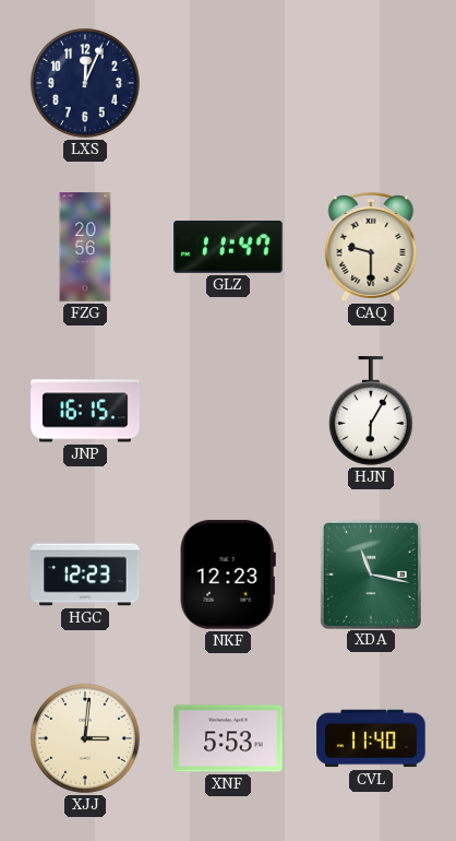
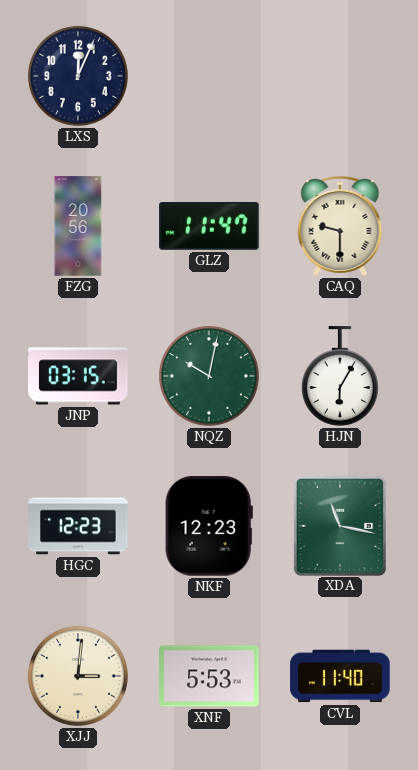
JNP: 16:15 -> 03:15 (78, 376)
NQZ: none -> 10:02 (209, 376)
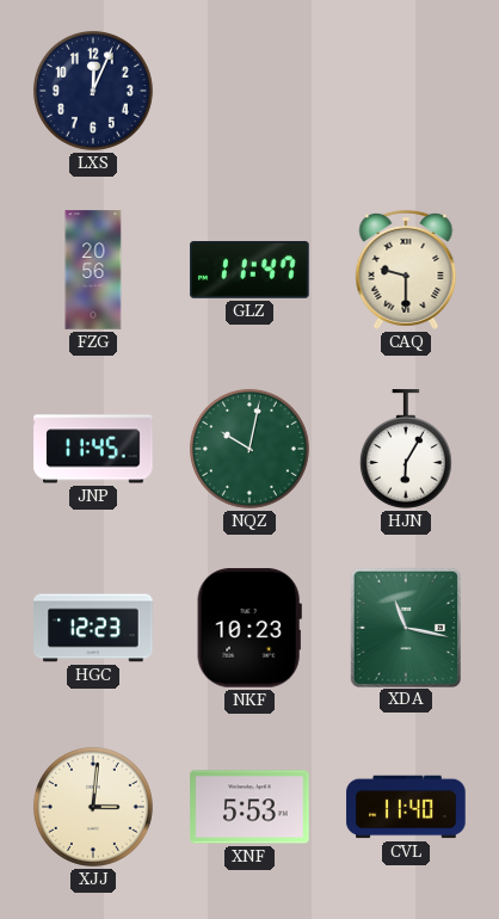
JNP: 03:15 -> 11:45 (93, 449)
NKF: 12:23 -> 10:23 (249, 628)
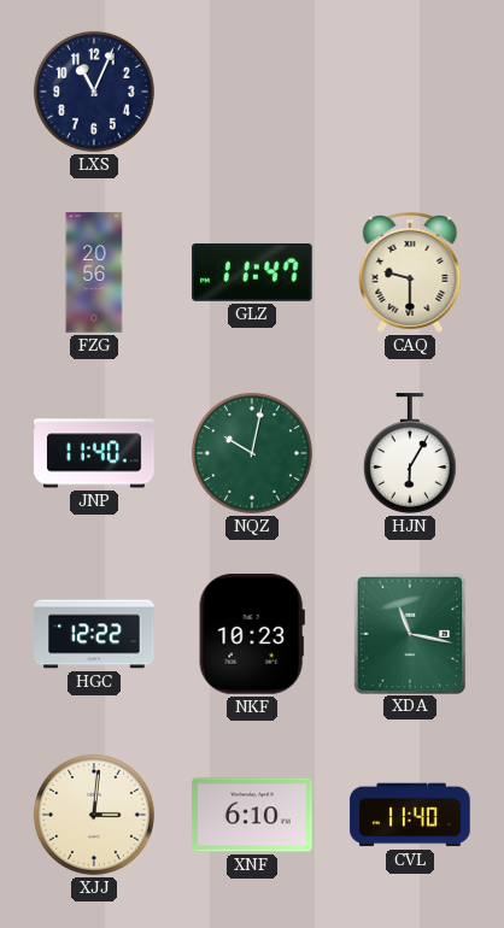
LXS: 12:04 -> 11:04 (94, 92)
JNP: 11:45 -> 11:40 (94, 453)
HGC: 12:23 -> 12:22 (94, 634)
XNF: 5:53 -> 6:10 (252, 815)
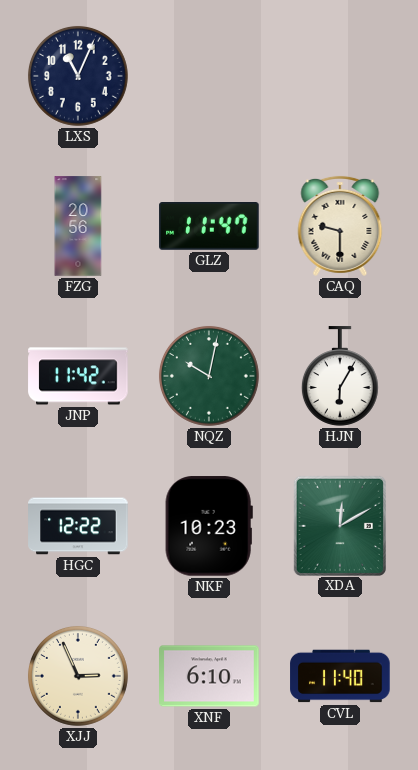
JNP: 11:40 -> 11:42 (78, 376)
XDA: 11:17 -> 12:10 (339, 525)
XJJ: 3:01 -> 2:56 (78, 676)
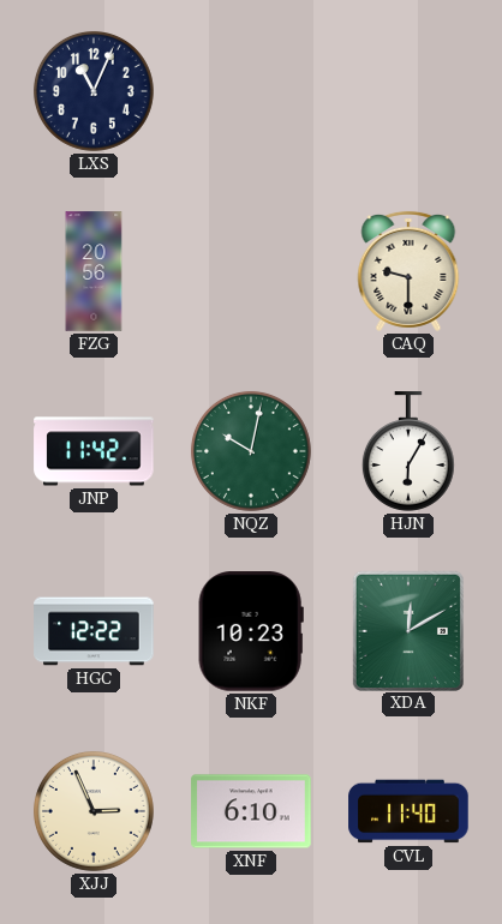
GLZ: 11:47 -> none (209, 227)
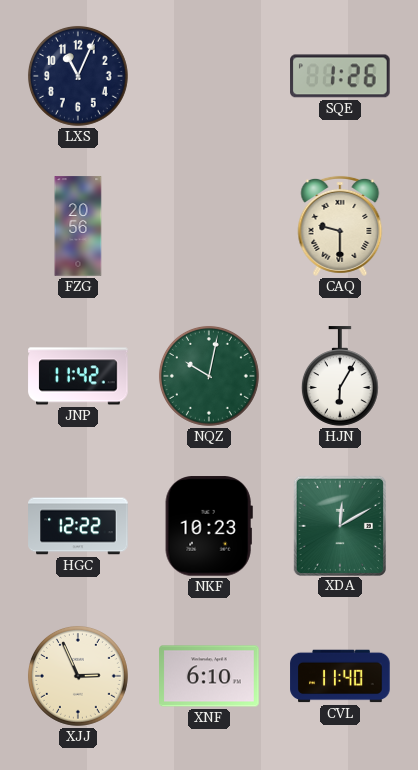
SQE: none -> 1:26 (340, 76)
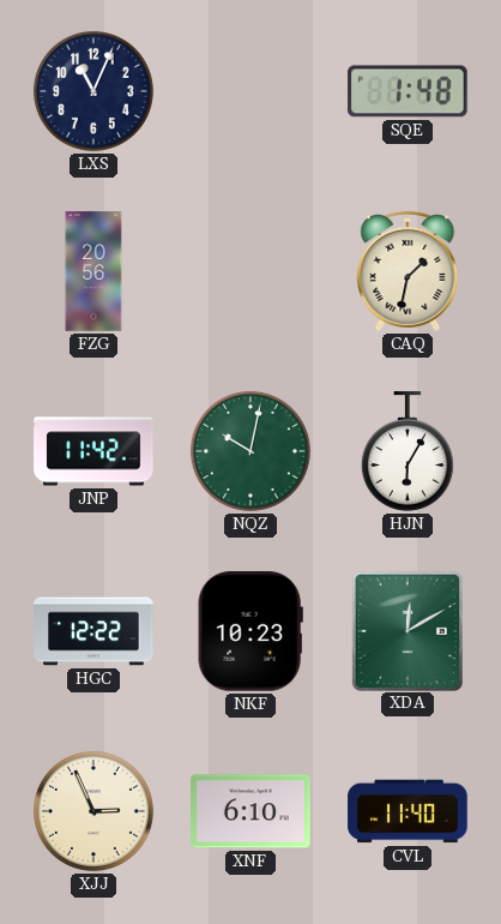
SQE: 1:26 -> 1:48 (408, 91)
CAQ: 9:30 -> 1:32 (408, 271)
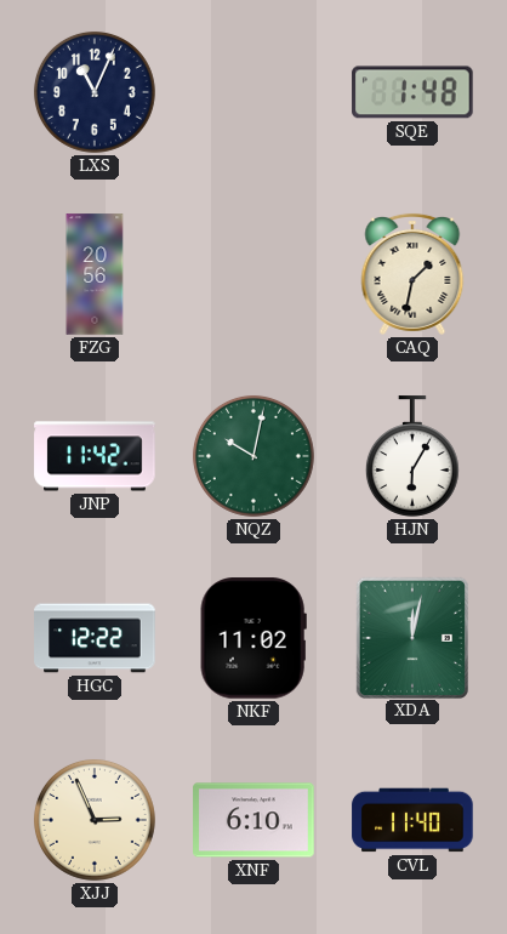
NKF: 10:23 -> 11:02 (253, 638)
XDA: 12:10 -> 12:02 (411, 637)
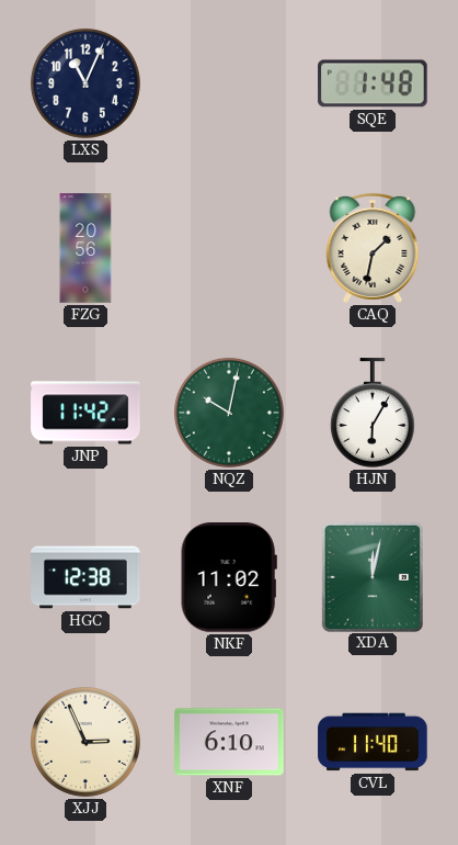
HGC: 12:22 -> 12:38 (85, 577)
